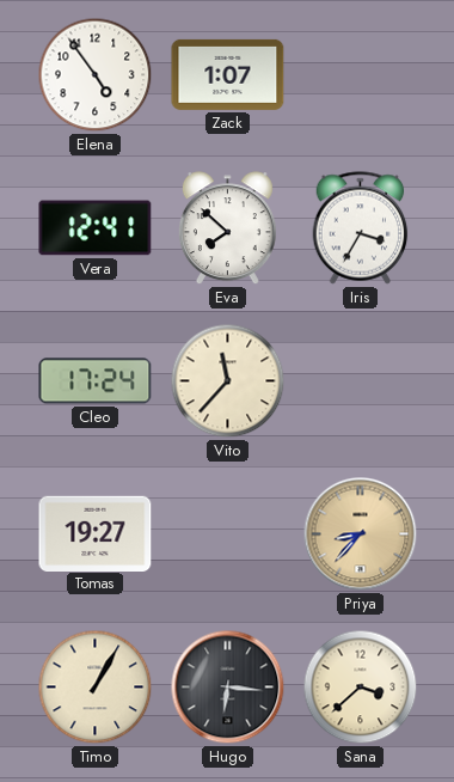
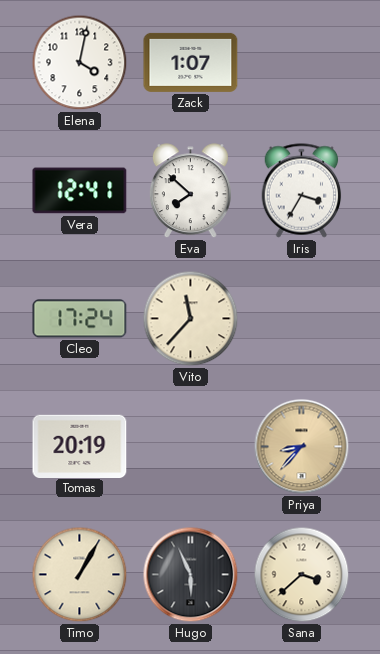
Elena: 4:54 -> 4:02 (80, 63)
Tomas: 19:27 -> 20:19 (80, 446)
Hugo: 6:16 -> 5:56 (191, 575)
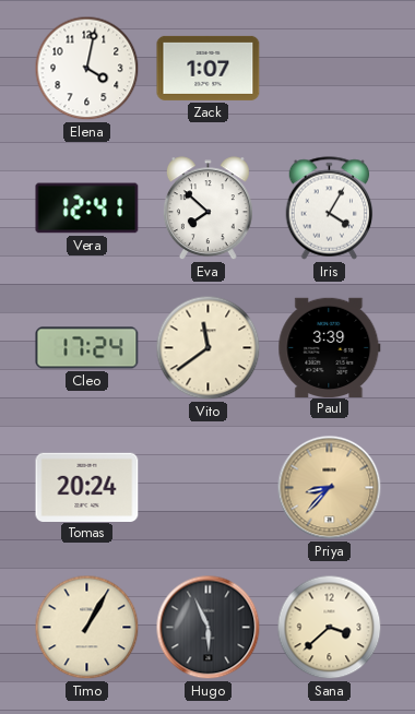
Iris: 3:35 -> 4:05 (330, 209)
Vito: 11:37 -> 11:39 (209, 348)
Paul: none -> 3:39 (330, 347)
Tomas: 20:19 -> 20:24 (87, 487)
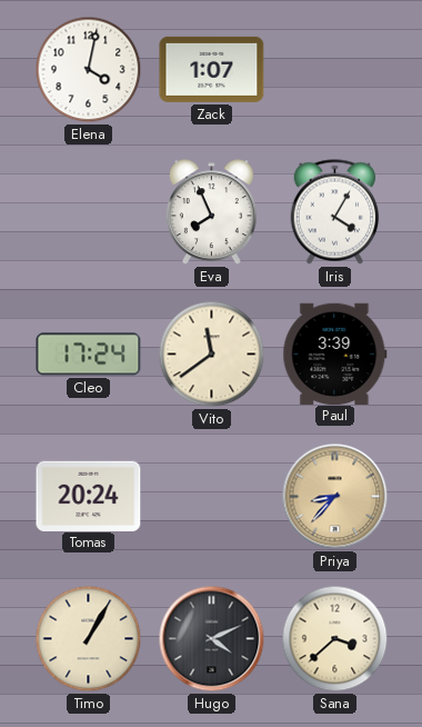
Vera: 12:41 -> none (87, 209)
Eva: 7:52 -> 7:56 (211, 212)
Hugo: 5:56 -> 4:11 (212, 639)
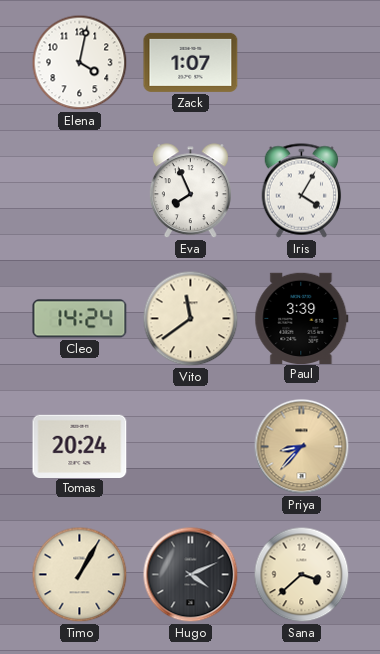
Cleo: 17:24 -> 14:24 (80, 319)
